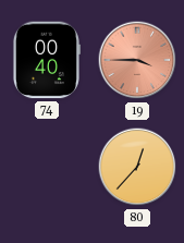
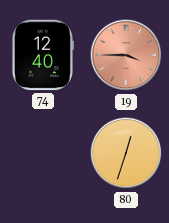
74: 00:40 -> 12:40 (42, 55)
80: 12:37 -> 12:33 (126, 153)
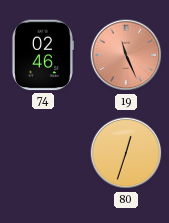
74: 12:40 -> 02:46 (42, 55)
19: 3:45 -> 11:26 (126, 55)
